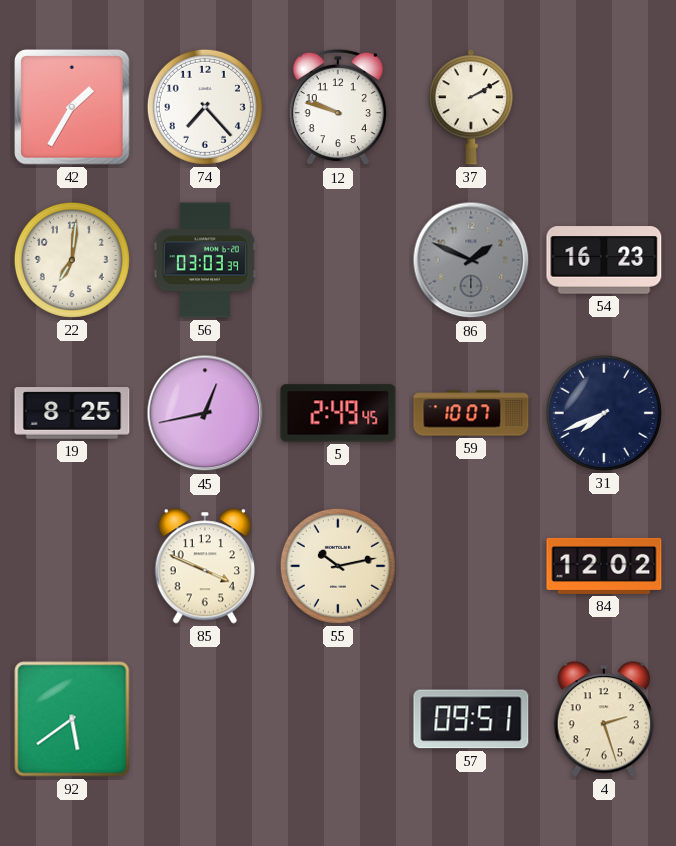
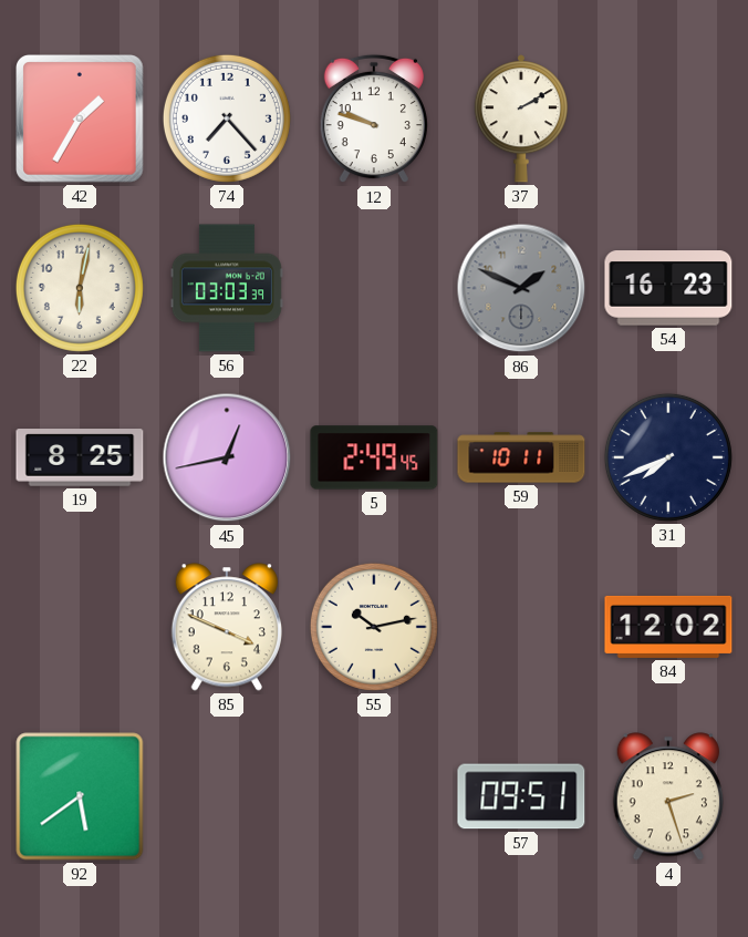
22: 7:01 -> 6:02 (80, 288)
59: 10:07 -> 10:11 (521, 457)
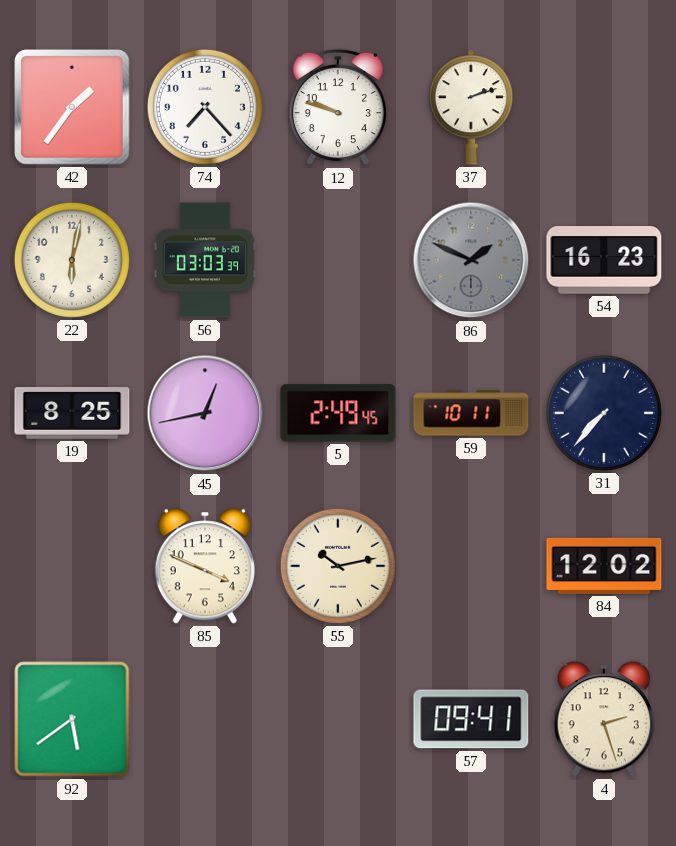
42: 1:35 -> 1:36 (73, 108)
37: 2:10 -> 2:12 (471, 107)
31: 7:41 -> 7:37 (604, 413)
57: 09:51 -> 09:41 (471, 719)
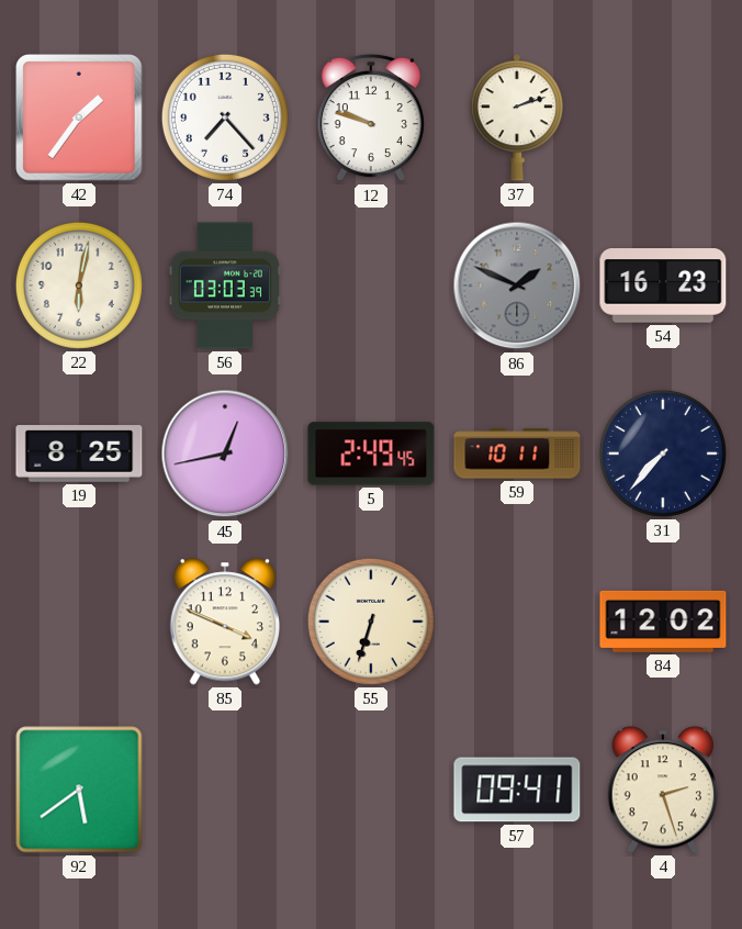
55: 10:13 -> 6:33 (371, 622)
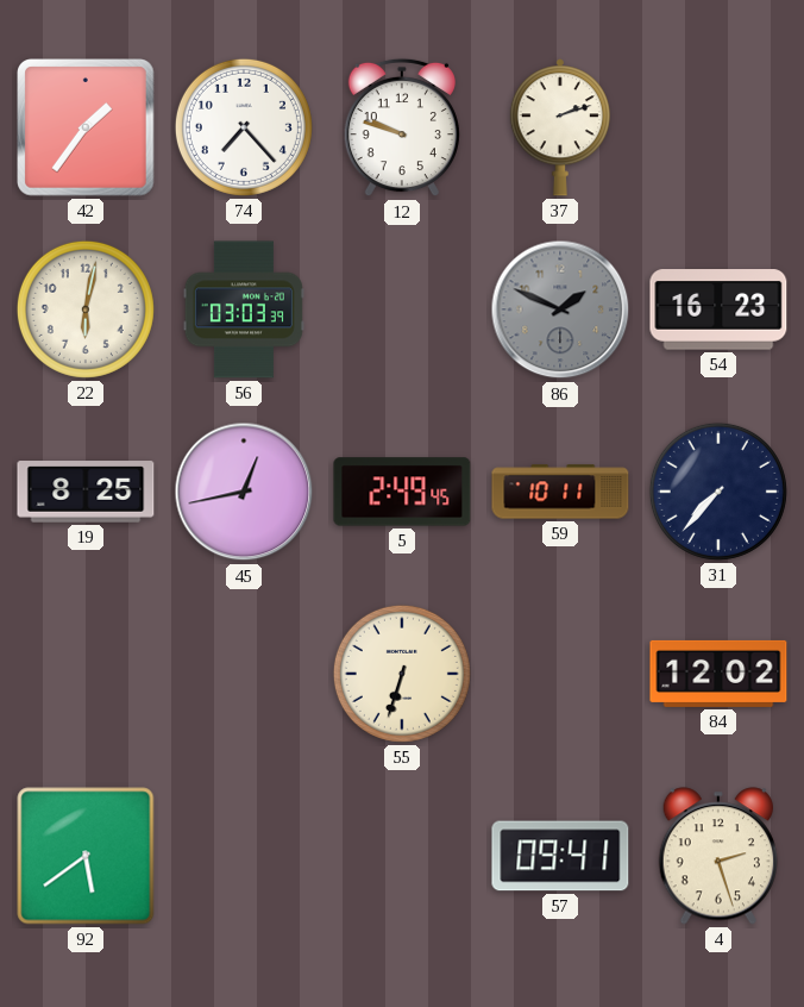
85: 3:49 -> none (224, 622)
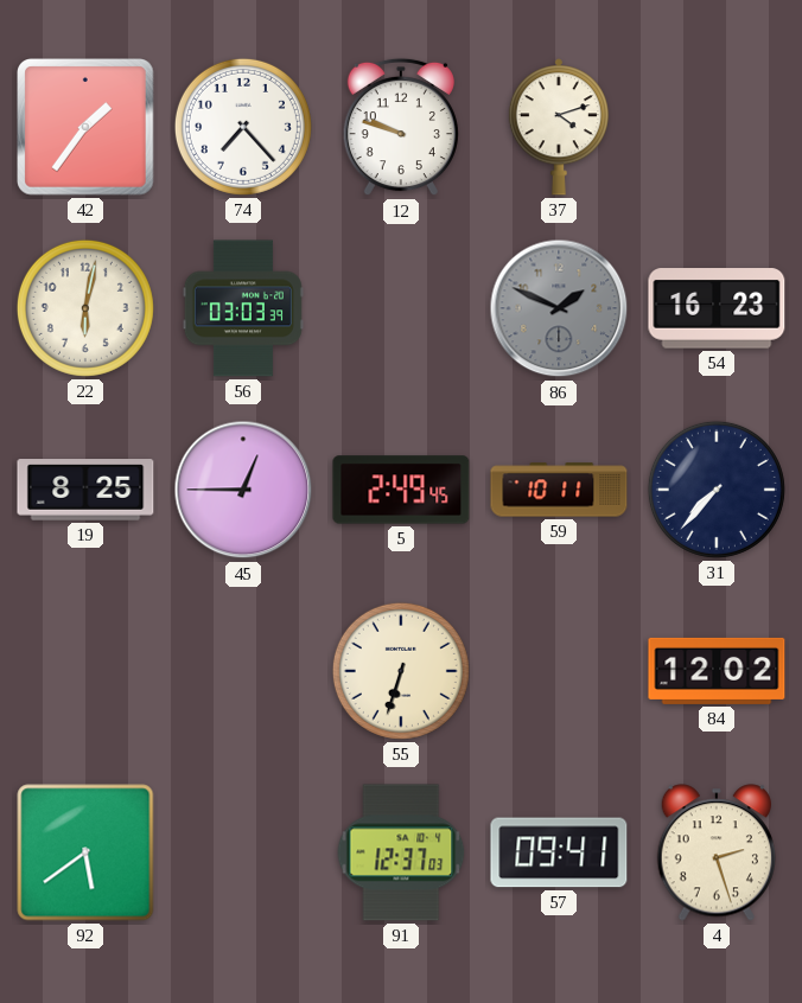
37: 2:12 -> 4:12 (559, 127)
45: 12:43 -> 12:45 (243, 490)
91: none -> 12:37 (401, 852)
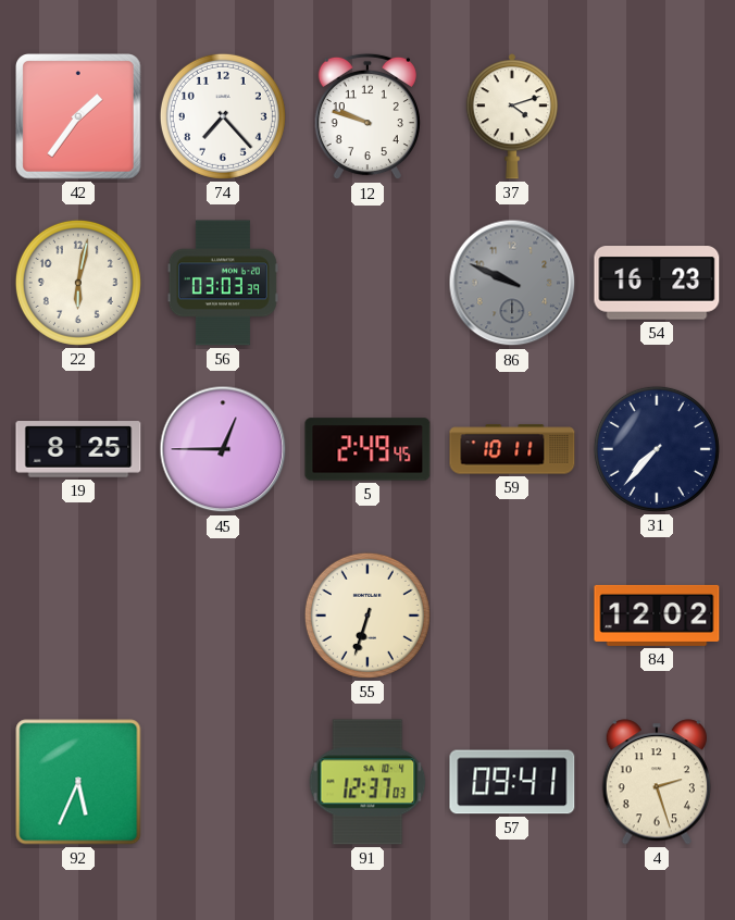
86: 1:49 -> 9:49 (512, 283)
92: 5:39 -> 5:34 (78, 782)
